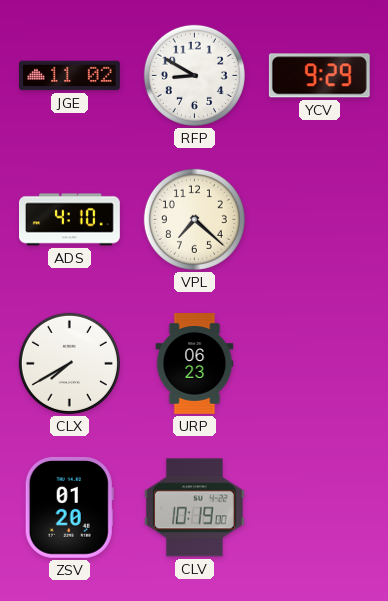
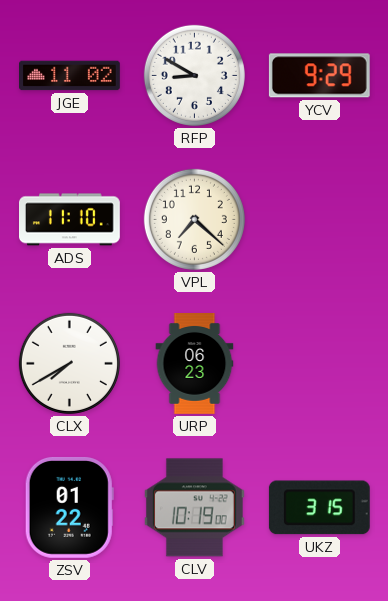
ADS: 4:10 -> 11:10 (70, 220)
ZSV: 01:20 -> 01:22 (69, 507)
UKZ: none -> 3:15 (319, 508)
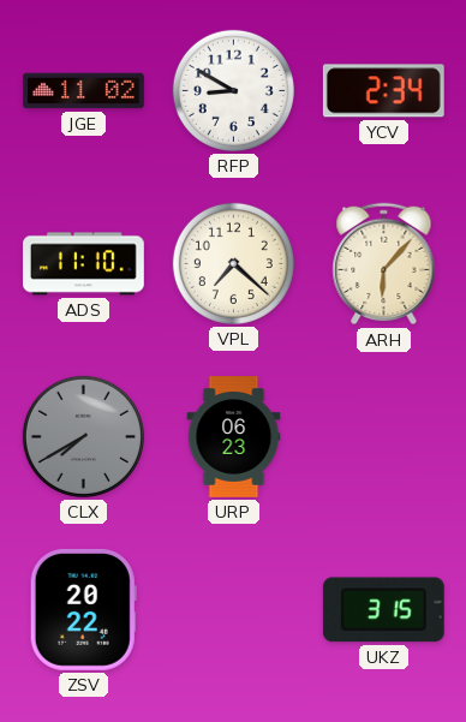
YCV: 9:29 -> 2:34 (383, 91)
ARH: none -> 6:07 (384, 264)
CLX dial: white -> grey (83, 436)
ZSV: 01:22 -> 20:22 (83, 609)
CLV: 10:19 -> none (194, 508)
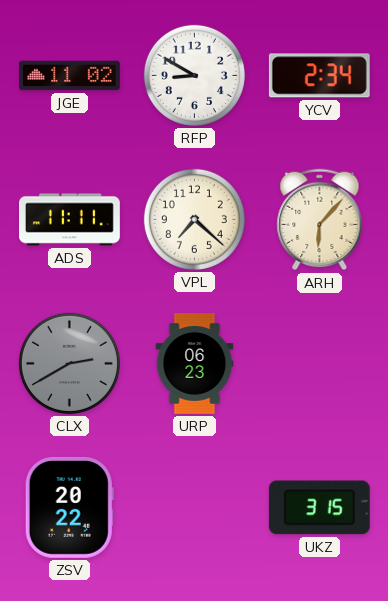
ADS: 11:10 -> 11:11 (70, 220)
CLX: 7:40 -> 2:40 (69, 363)
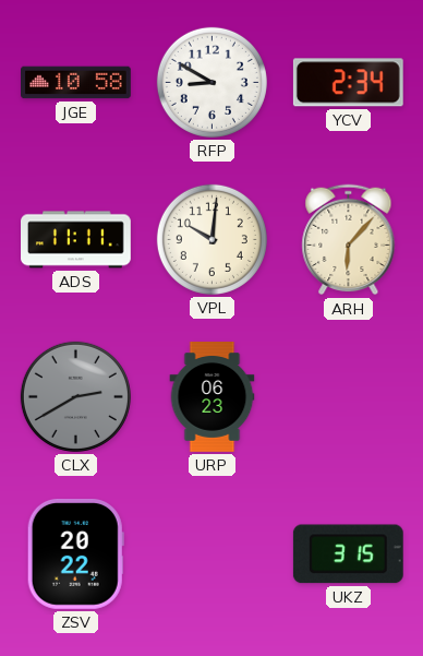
JGE: 11:02 -> 10:58 (76, 83)
VPL: 7:22 -> 10:01 (211, 239)
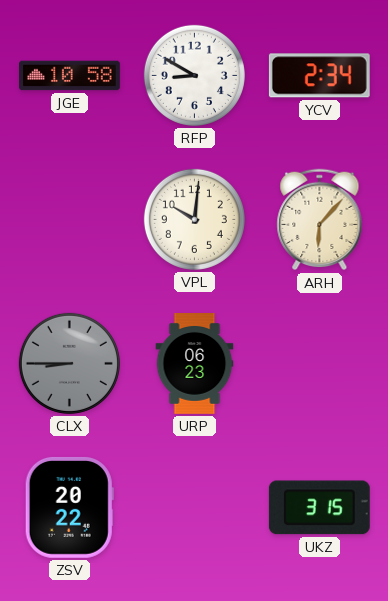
ADS: 11:11 -> none (76, 240)
CLX: 2:40 -> 8:45 (69, 363)
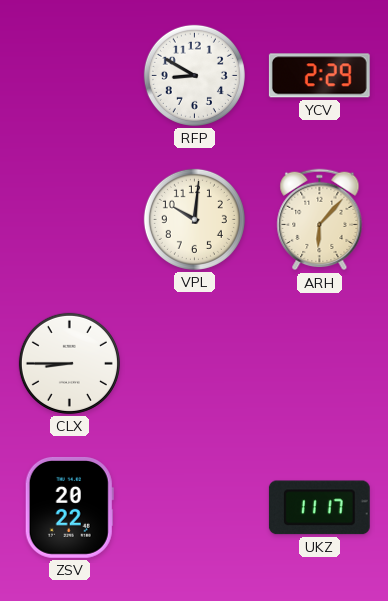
JGE: 10:58 -> none (70, 76)
YCV: 2:34 -> 2:29 (319, 76)
CLX dial: grey -> white (69, 363)
URP: 06:23 -> none (195, 364)
UKZ: 3:15 -> 11:17 (319, 508)
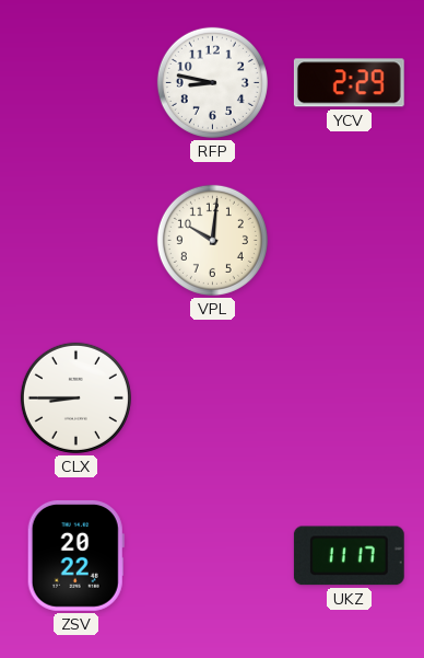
RFP: 8:50 -> 8:47 (212, 82)
ARH: 6:07 -> none (320, 220)
